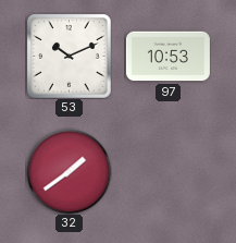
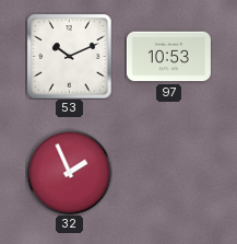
32: 1:39 -> 1:56 (69, 172)
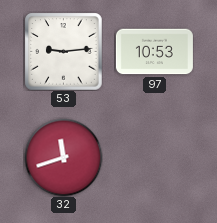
53: 10:11 -> 9:14 (63, 51)
32: 1:56 -> 11:42 (63, 157)
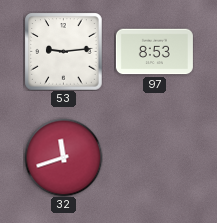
97: 10:53 -> 8:53 (154, 52)
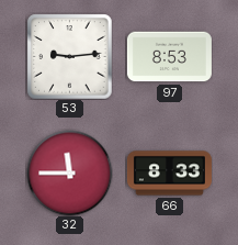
32: 11:42 -> 11:45 (69, 172)
66: none -> 8:33 (169, 174)
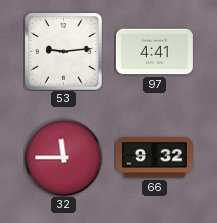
97: 8:53 -> 4:41 (154, 52)
66: 8:33 -> 9:32 (154, 158)
